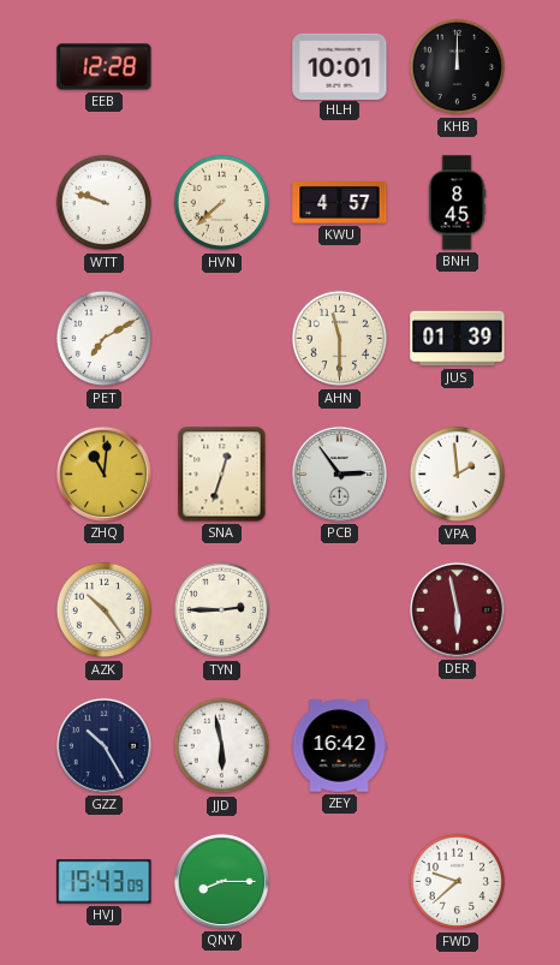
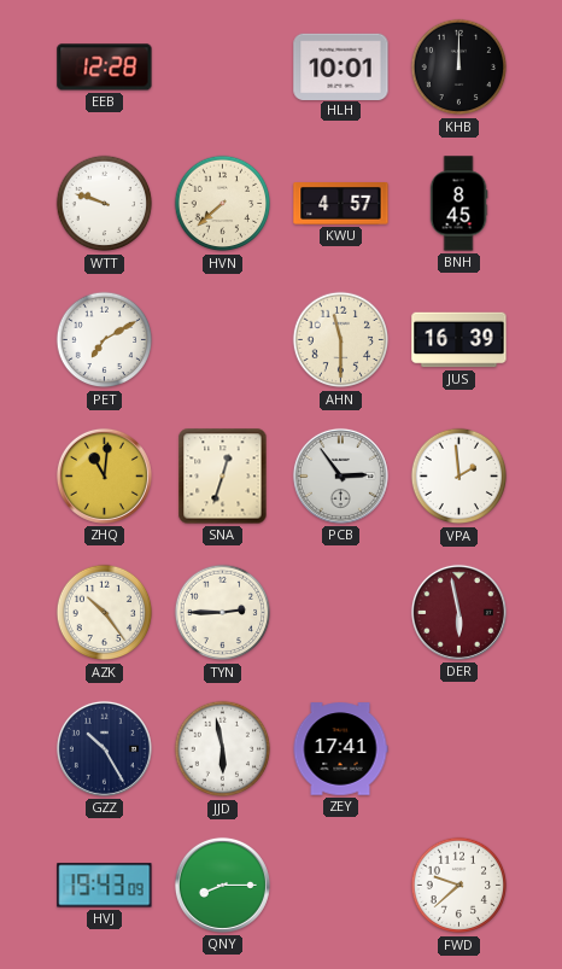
JUS: 01:39 -> 16:39 (459, 340)
ZEY: 16:42 -> 17:41 (340, 749)
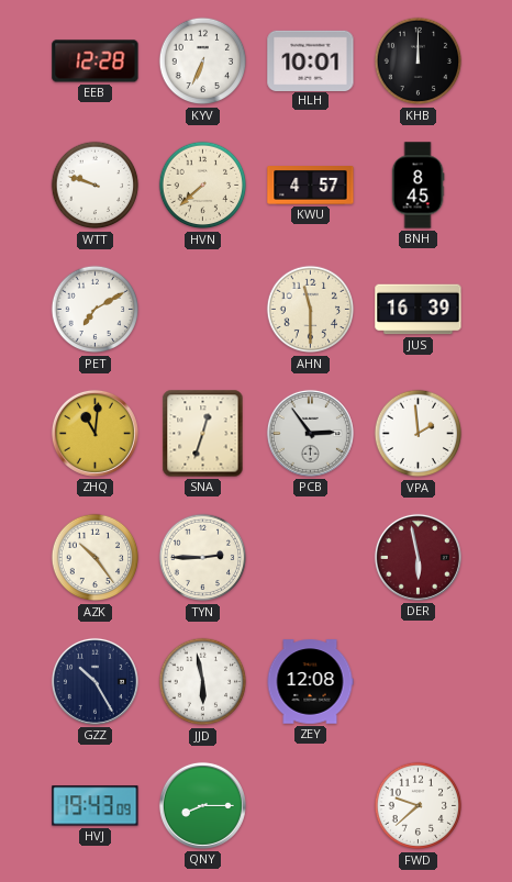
KYV: none -> 6:34 (203, 62)
ZEY: 17:41 -> 12:08 (310, 682)
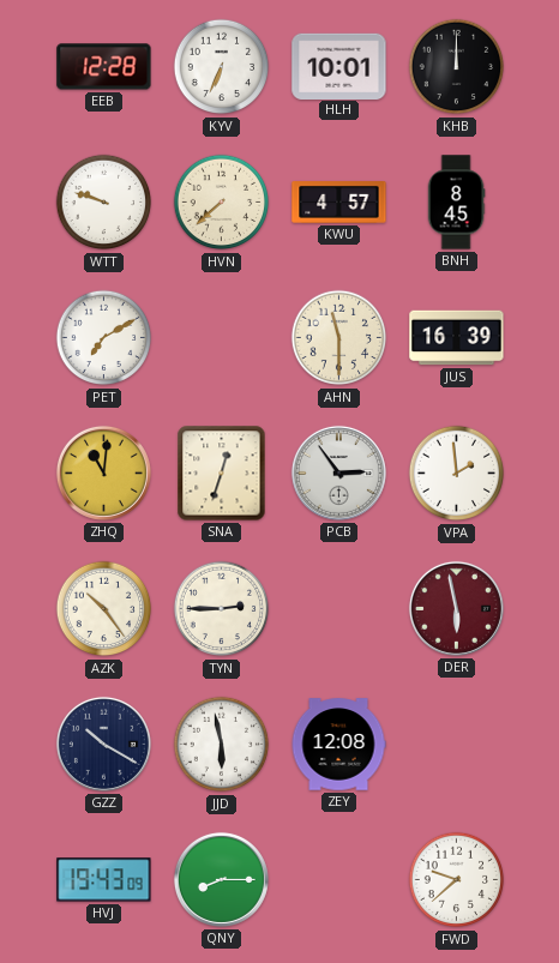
GZZ: 10:25 -> 10:20 (103, 744)
